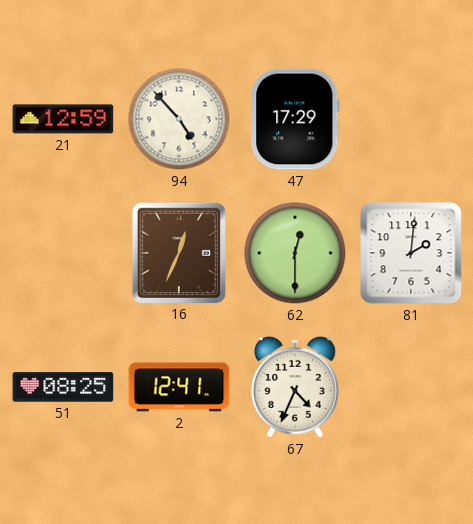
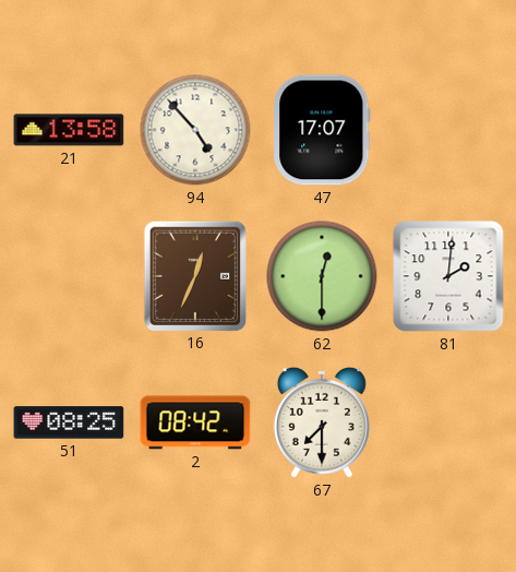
21: 12:59 -> 13:58 (69, 130)
47: 17:29 -> 17:07 (322, 130)
2: 12:41 -> 08:42 (195, 422)
67: 4:34 -> 7:30 (322, 422)
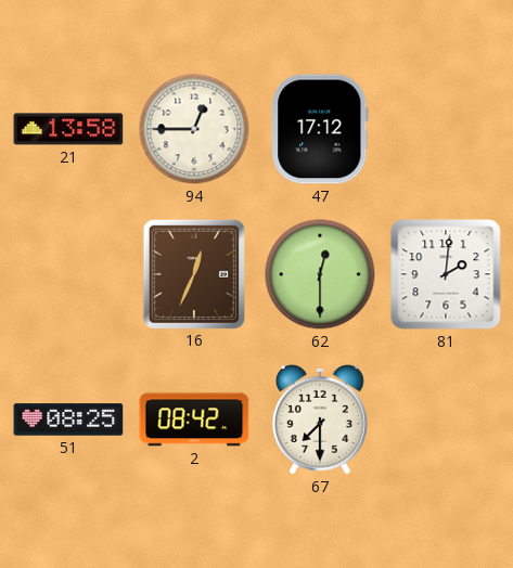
94: 4:53 -> 12:45 (194, 129)
47: 17:07 -> 17:12 (320, 129)
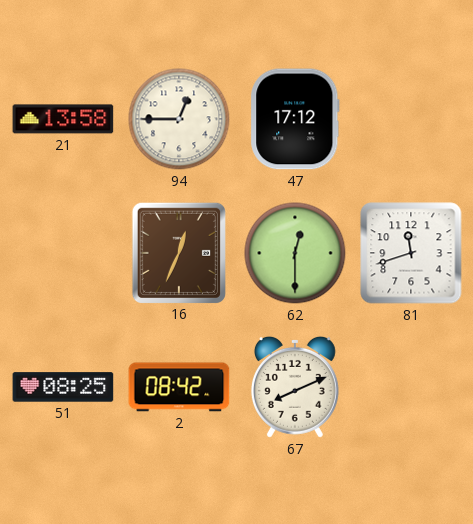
81: 2:01 -> 11:42 (411, 253)
67: 7:30 -> 8:11 (295, 387)
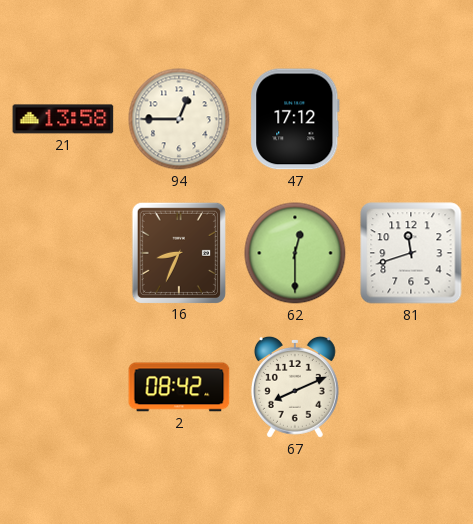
16: 12:34 -> 8:34 (179, 252)
51: 08:25 -> none (63, 387)
